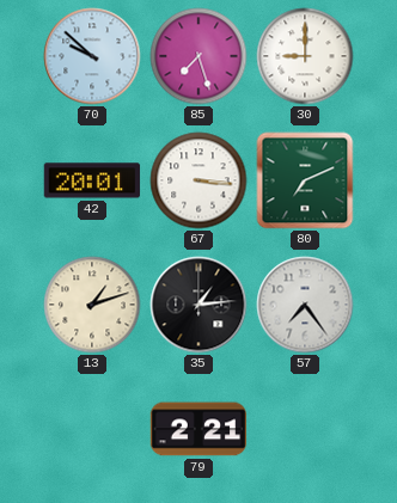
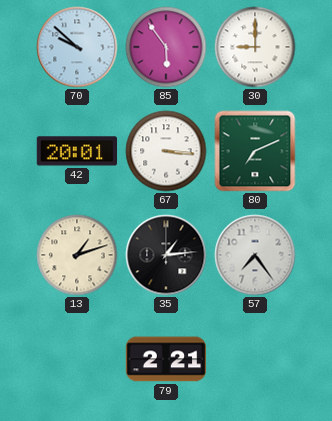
85: 7:27 -> 5:54 (166, 47)
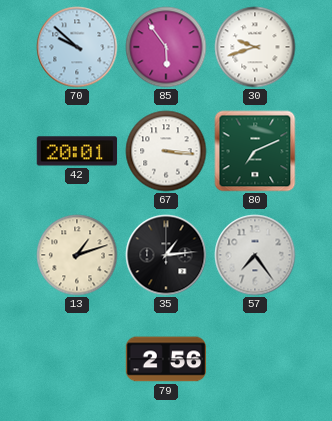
30: 9:00 -> 9:42 (255, 47)
79: 2:21 -> 2:56 (166, 359)
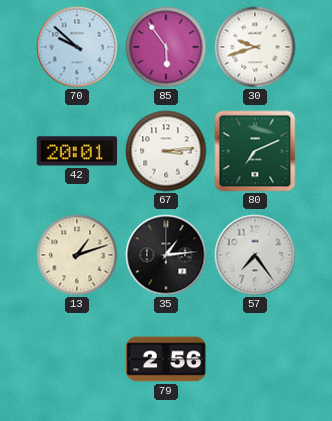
67: 3:16 -> 3:14 (166, 151)
